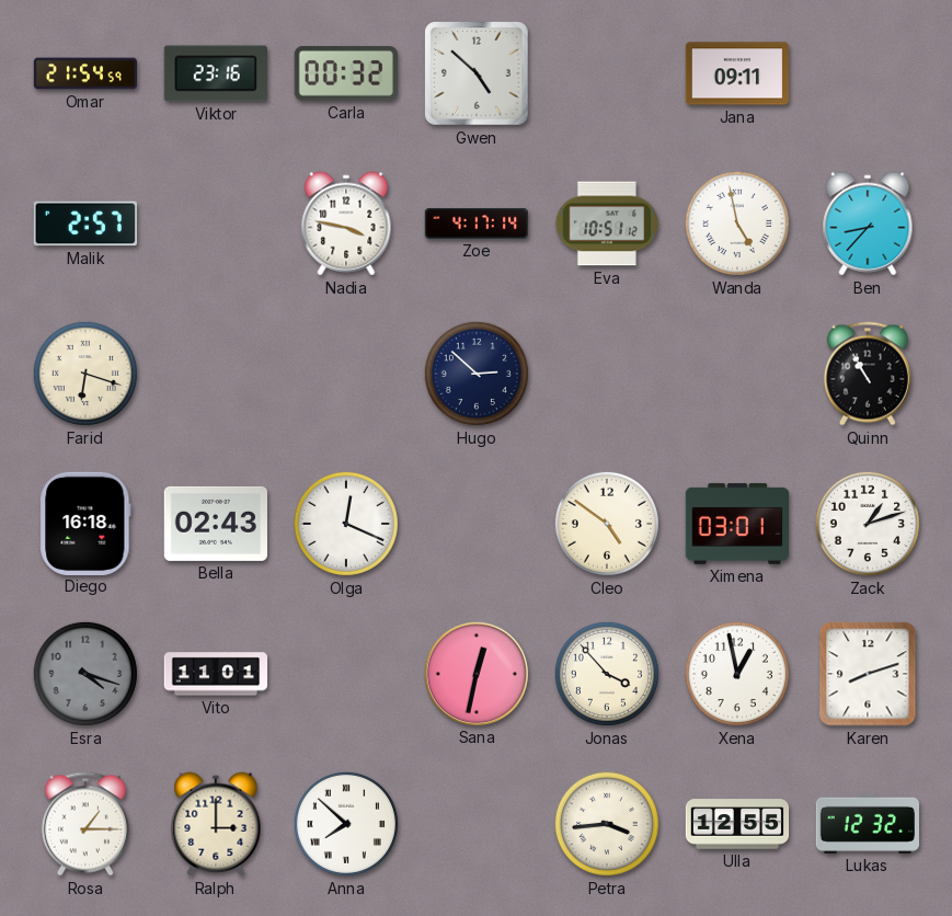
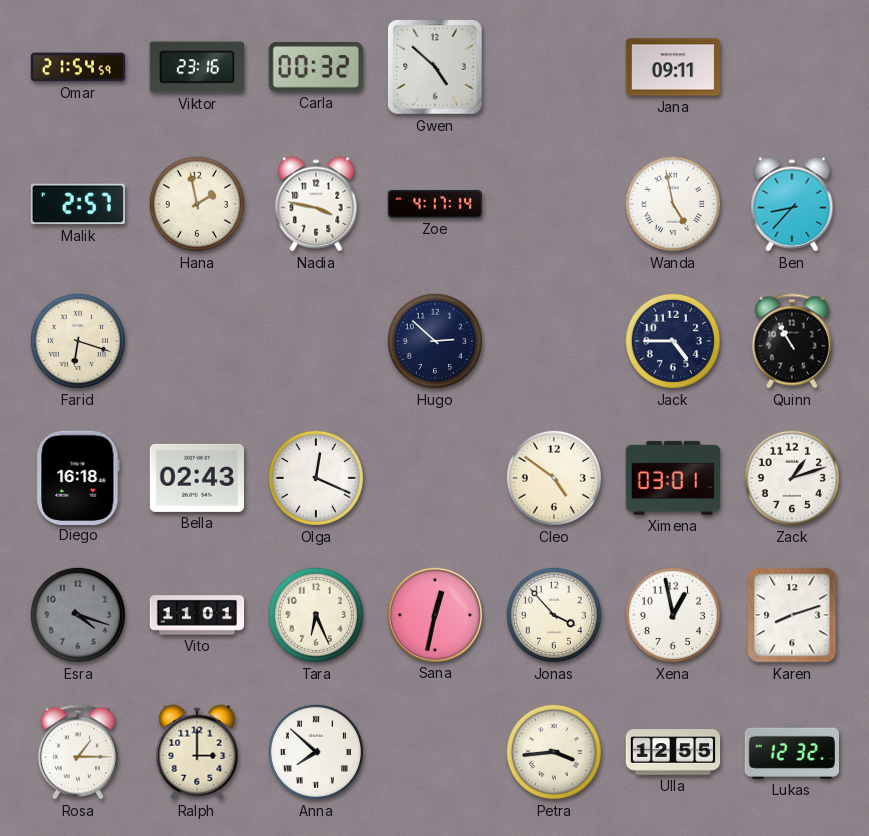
Hana: none -> 1:58 (197, 204)
Eva: 10:51 -> none (606, 224)
Jack: none -> 4:45 (673, 341)
Tara: none -> 6:26 (316, 615)
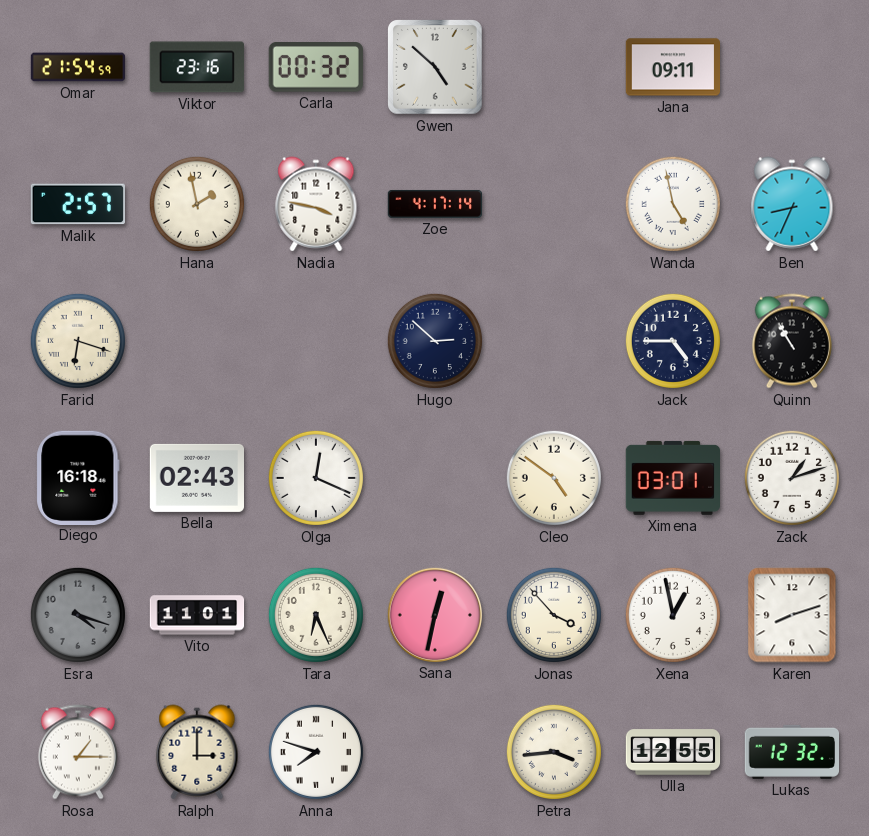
Ben: 8:37 -> 8:34 (792, 204)
Anna: 7:52 -> 7:48 (316, 752)
